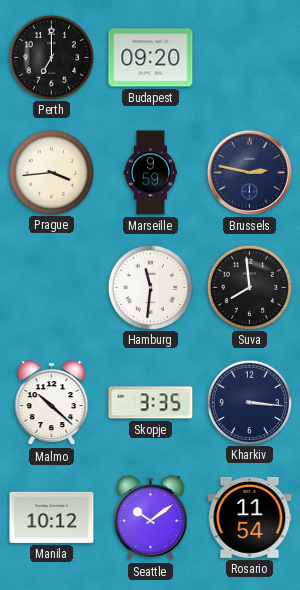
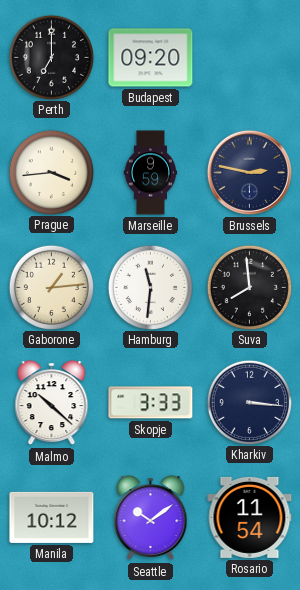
Gaborone: none -> 1:14 (51, 287)
Skopje: 3:35 -> 3:33 (151, 403)
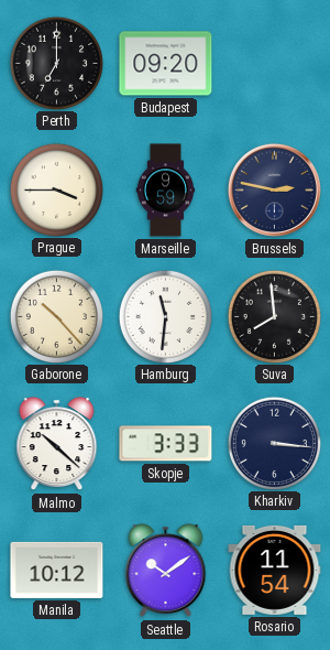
Prague: 3:44 -> 3:45 (56, 189)
Gaborone: 1:14 -> 10:23 (56, 316)
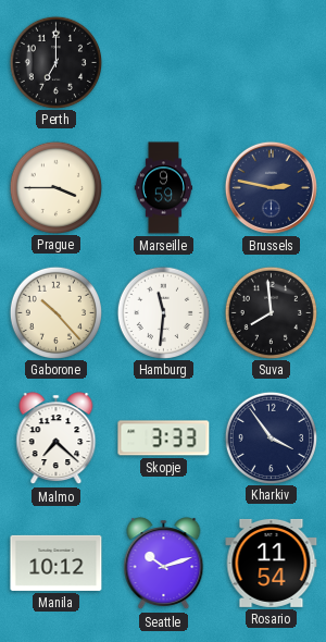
Budapest: 09:20 -> none (166, 64)
Malmo: 10:22 -> 7:22 (57, 439)
Kharkiv: 3:16 -> 3:54 (271, 437)
Seattle: 10:09 -> 10:12 (164, 564)
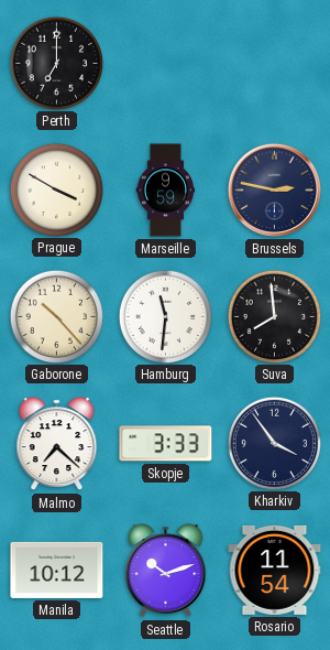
Prague: 3:45 -> 3:50 (56, 189)
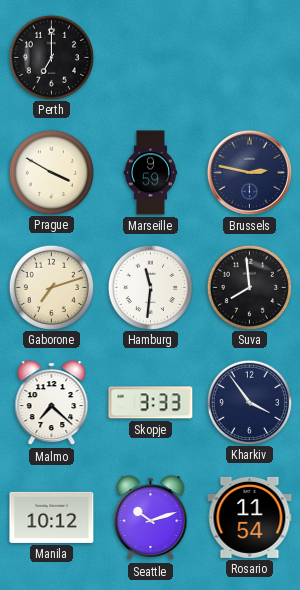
Gaborone: 10:23 -> 7:12 (51, 287)
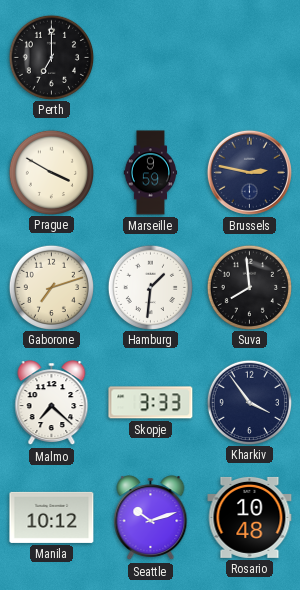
Hamburg: 11:31 -> 1:31 (150, 287)
Rosario: 11:54 -> 10:48 (250, 517)
